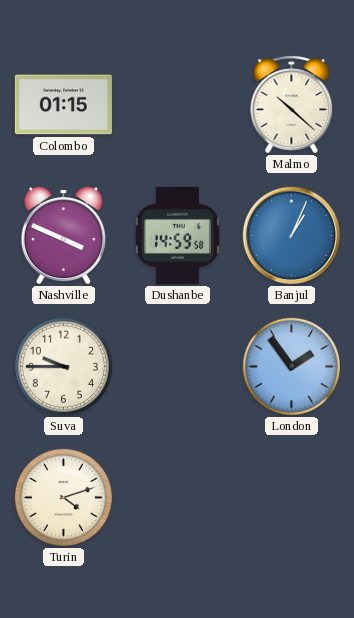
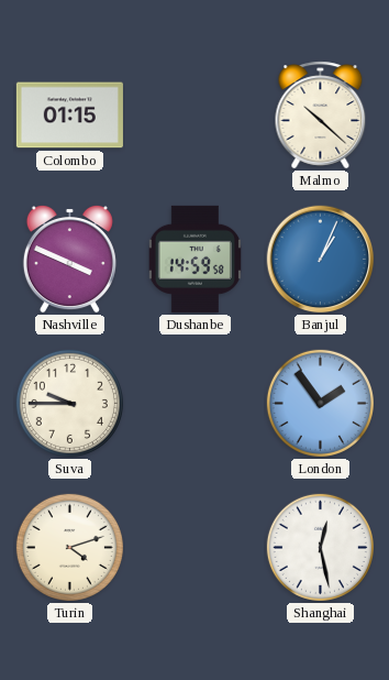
Shanghai: none -> 12:28 (320, 547)
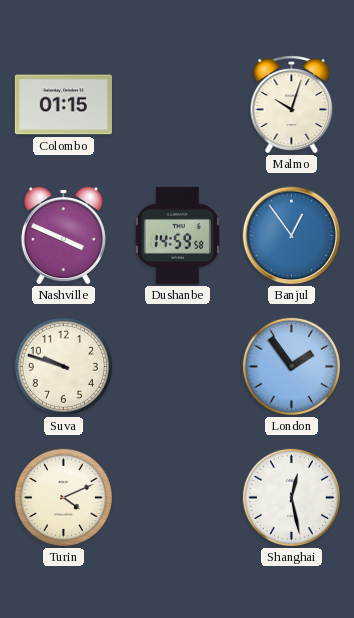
Malmo: 10:22 -> 10:03 (292, 105)
Banjul: 1:04 -> 12:54 (292, 236)
Suva: 9:45 -> 9:48 (63, 366)
Turin: 4:12 -> 4:11 (63, 497)
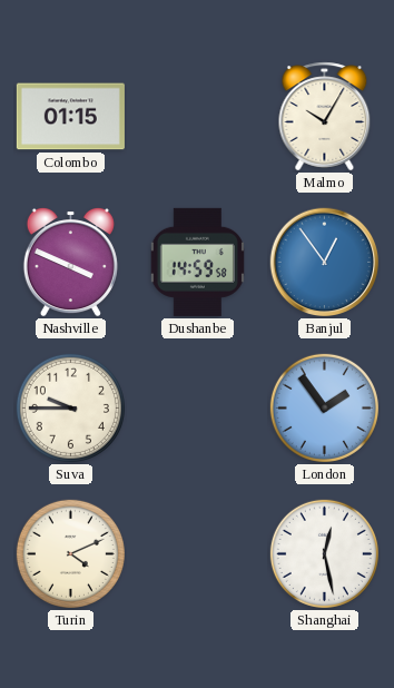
Malmo: 10:03 -> 10:05 (325, 117)
Suva: 9:48 -> 9:45 (70, 407)
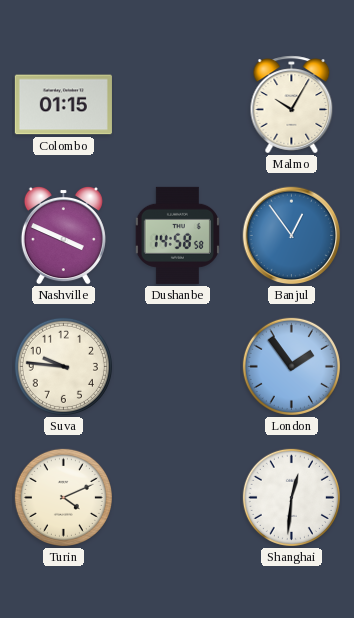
Dushanbe: 14:59 -> 14:58 (177, 235)
Suva: 9:45 -> 9:46 (63, 366)
Shanghai: 12:28 -> 12:31 (291, 497)
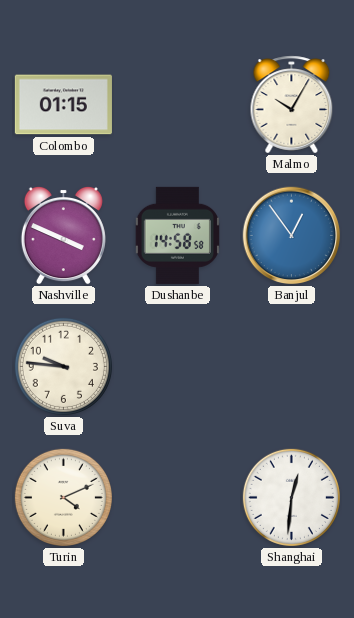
London: 1:54 -> none (291, 366)
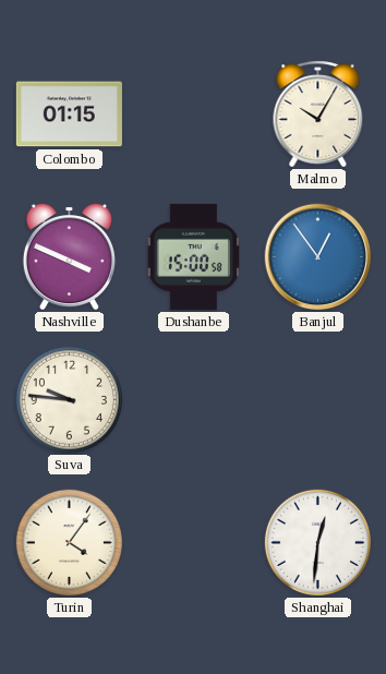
Dushanbe: 14:58 -> 15:00 (193, 256)
Turin: 4:11 -> 4:06 (69, 542)
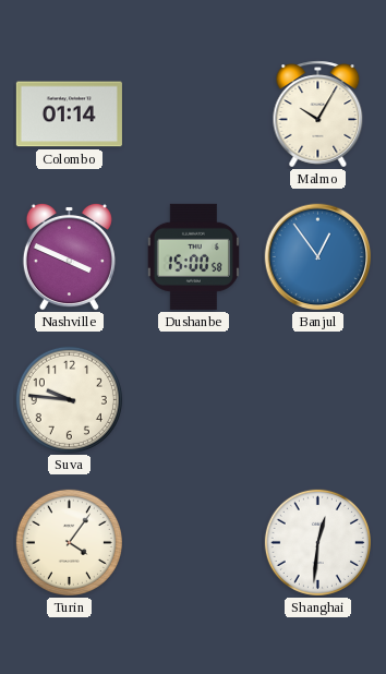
Colombo: 01:15 -> 01:14 (69, 115)
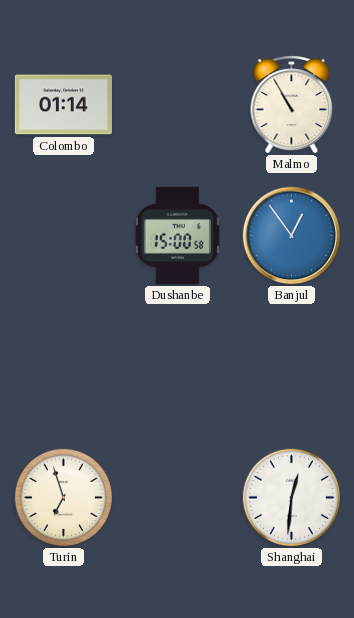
Malmo: 10:05 -> 10:55 (292, 105)
Nashville: 3:49 -> none (69, 256)
Suva: 9:46 -> none (69, 399)
Turin: 4:06 -> 6:57 (63, 497)
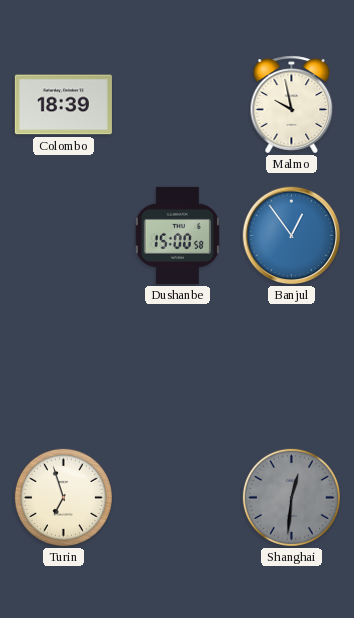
Colombo: 01:14 -> 18:39 (63, 105)
Malmo: 10:55 -> 9:58 (292, 105)
Shanghai dial: white -> grey (291, 497)
